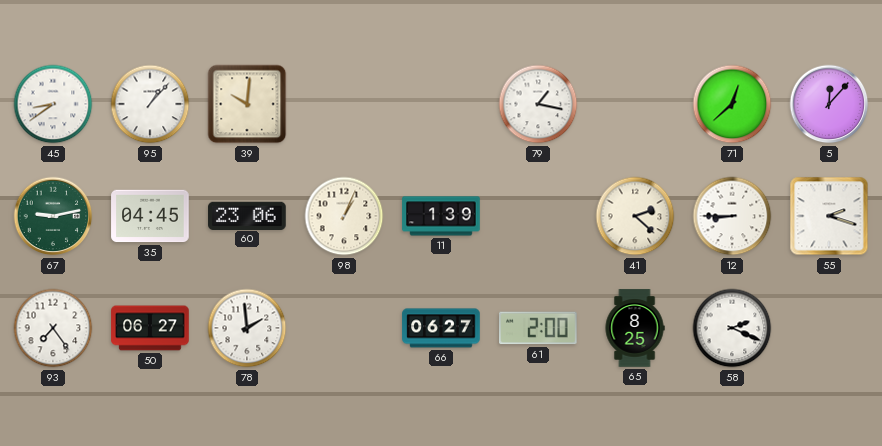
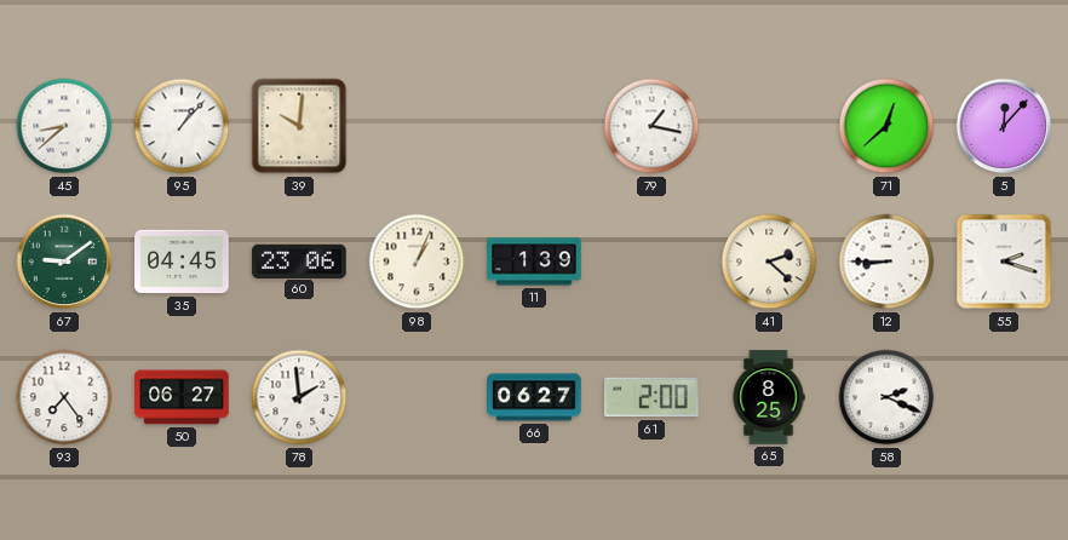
45: 8:39 -> 8:38 (64, 126)
67: 9:13 -> 9:09 (64, 262)
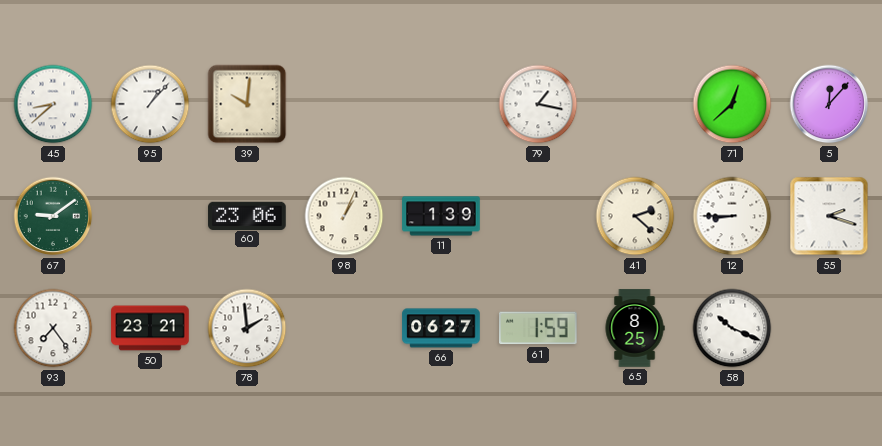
35: 04:45 -> none (182, 262)
50: 06:27 -> 23:21 (150, 328)
61: 2:00 -> 1:59 (539, 328)
58: 2:19 -> 10:19 (732, 328)
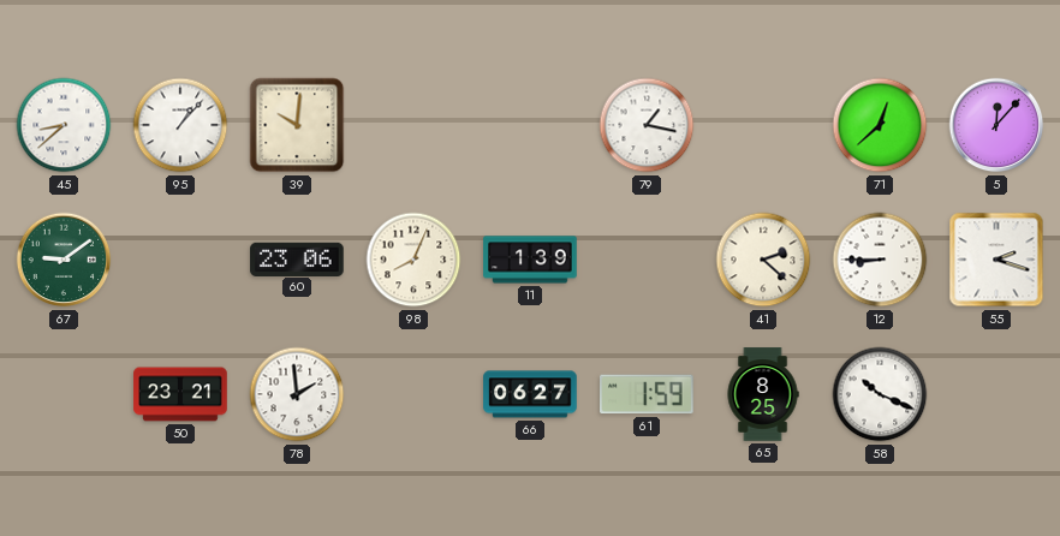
98: 1:04 -> 8:04 (413, 260)
93: 7:24 -> none (53, 328)
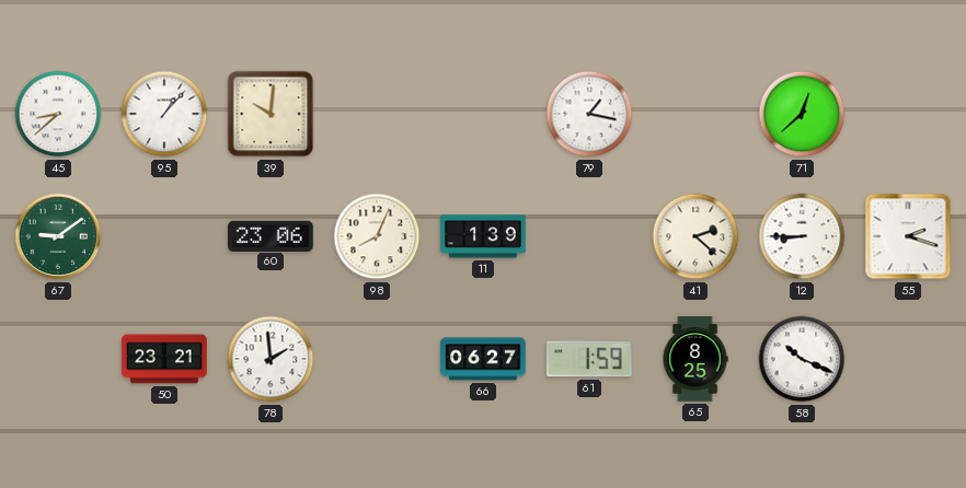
5: 12:07 -> none (996, 125)
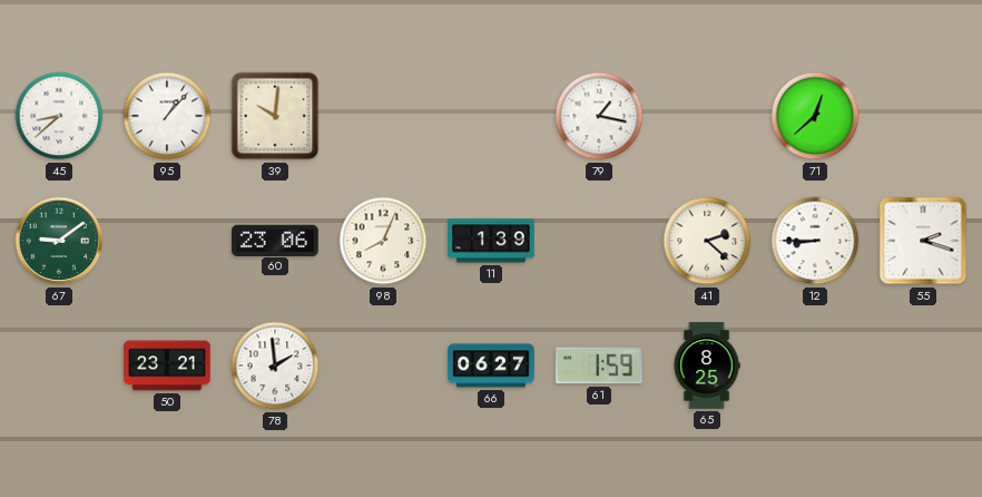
58: 10:19 -> none (802, 359)
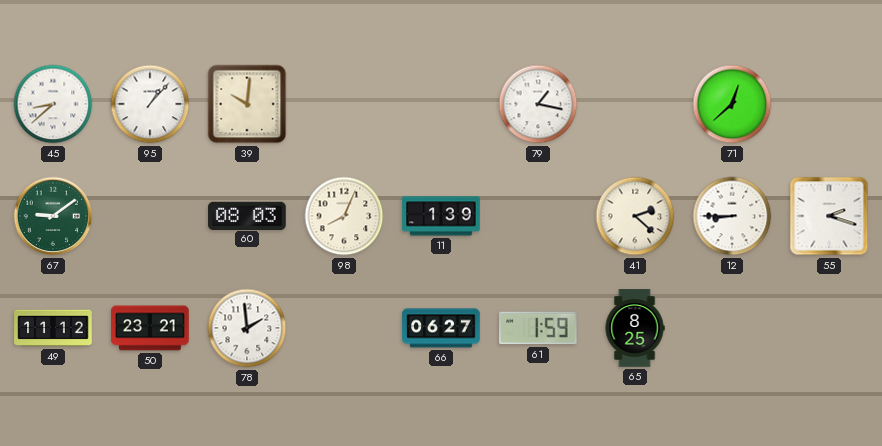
60: 23:06 -> 08:03 (247, 215)
49: none -> 11:12 (53, 328)
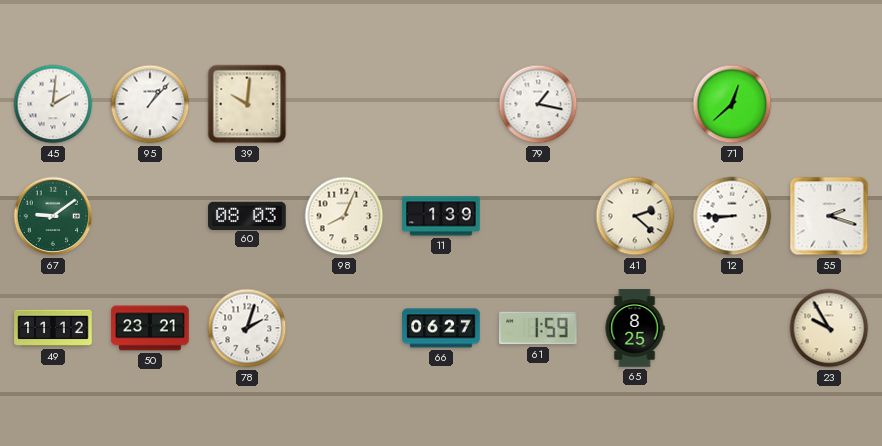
45: 8:38 -> 2:01 (53, 104)
78: 1:59 -> 2:03 (247, 328)
23: none -> 9:55 (829, 328)
